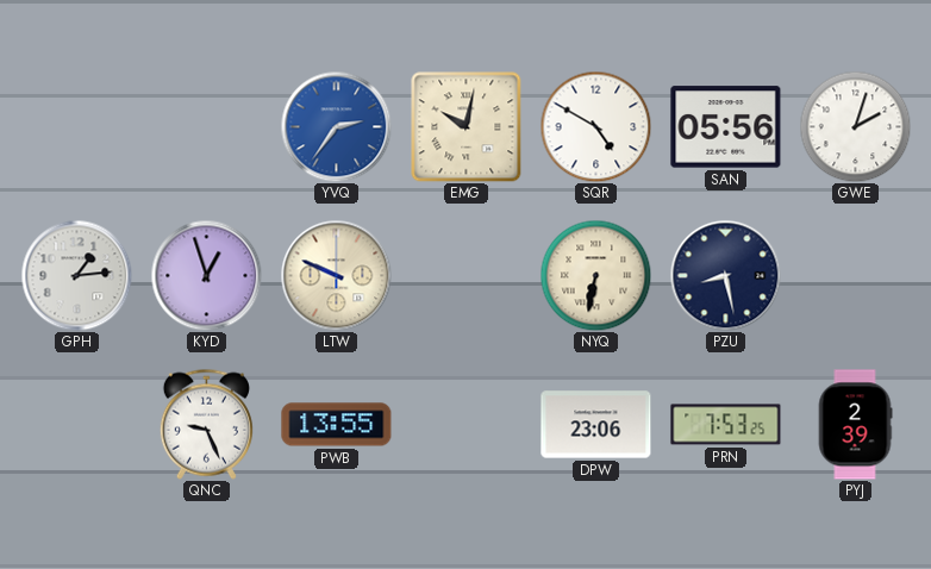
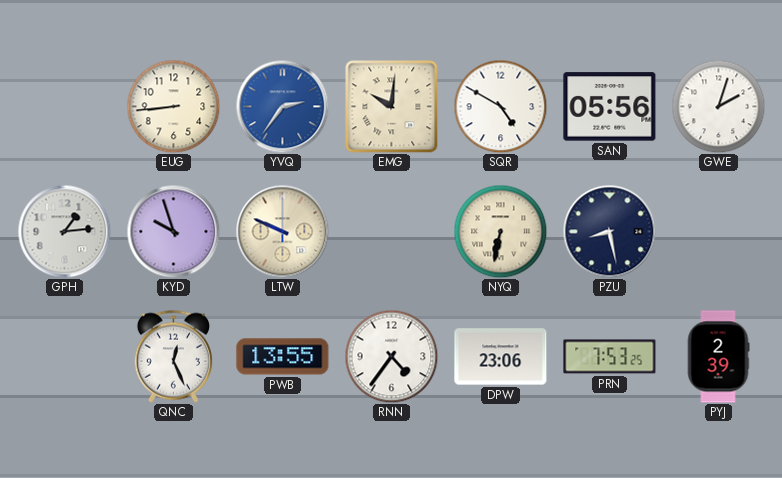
EUG: none -> 8:44 (173, 106)
EMG: 10:02 -> 10:01 (391, 106)
KYD: 12:57 -> 9:57 (173, 231)
QNC: 9:26 -> 12:26 (173, 356)
RNN: none -> 4:36 (391, 356)
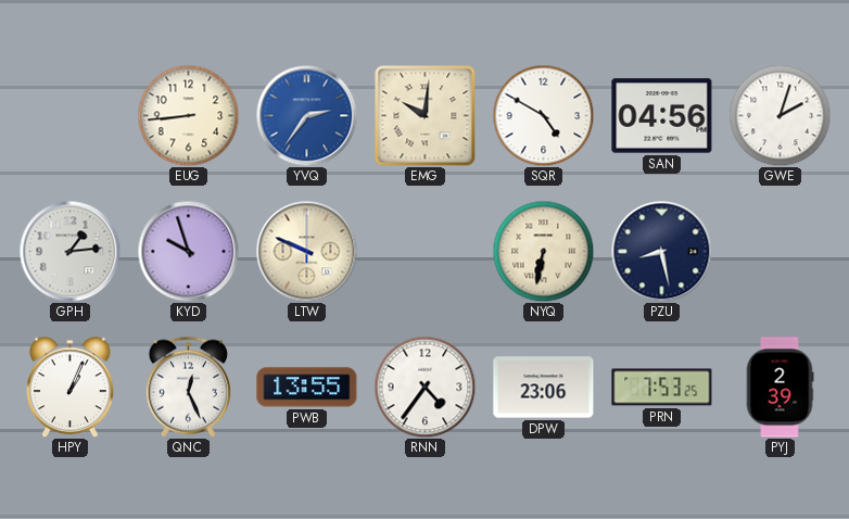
SAN: 05:56 -> 04:56 (662, 116)
HPY: none -> 1:04 (71, 387)
